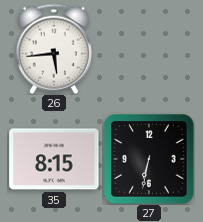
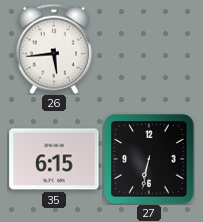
35: 8:15 -> 6:15 (54, 159)
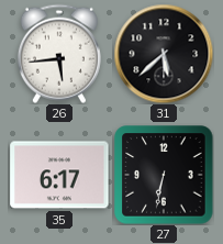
31: none -> 5:38 (164, 54)
35: 6:15 -> 6:17 (59, 175)
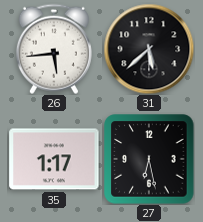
35: 6:17 -> 1:17 (54, 159)
27: 6:32 -> 6:28 (149, 159)
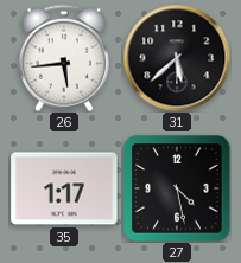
27: 6:28 -> 4:28 (177, 188)
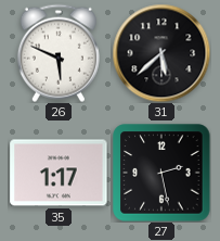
26: 5:44 -> 5:49 (59, 53)
27: 4:28 -> 2:28 (161, 173)
